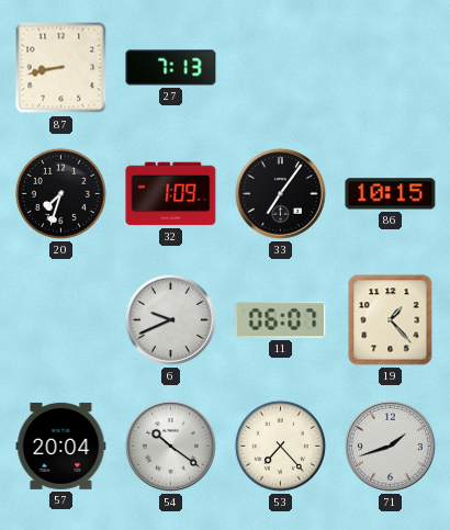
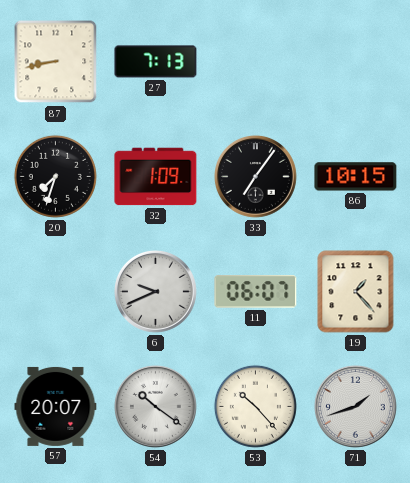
57: 20:04 -> 20:07 (56, 406)
53: 7:23 -> 10:23 (255, 406)
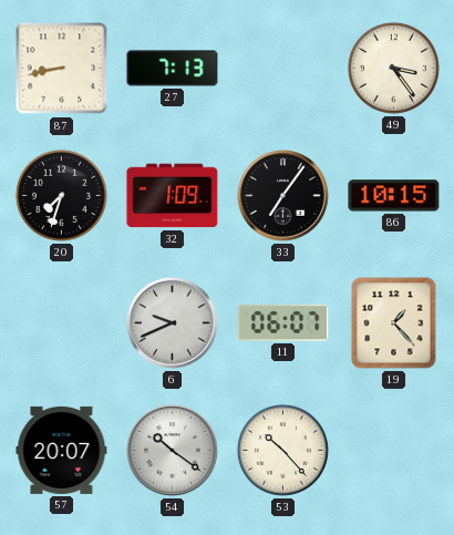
49: none -> 3:24 (393, 68)
71: 1:42 -> none (356, 407)
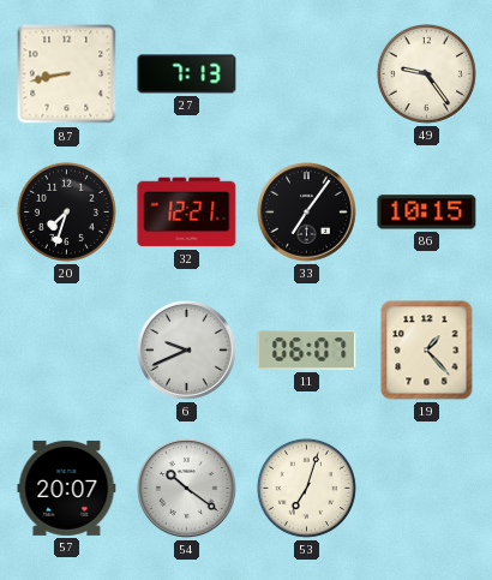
49: 3:24 -> 9:24 (426, 73)
32: 1:09 -> 12:21 (187, 213)
53: 10:23 -> 7:03 (306, 488)
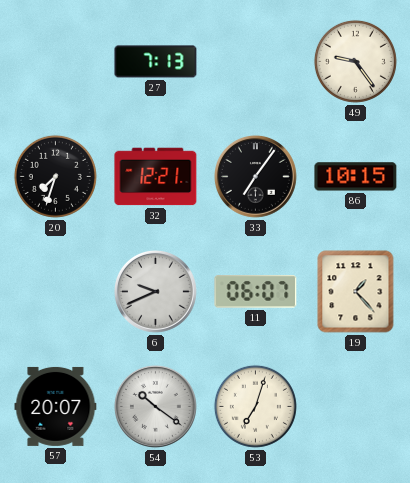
87: 8:43 -> none (67, 74)
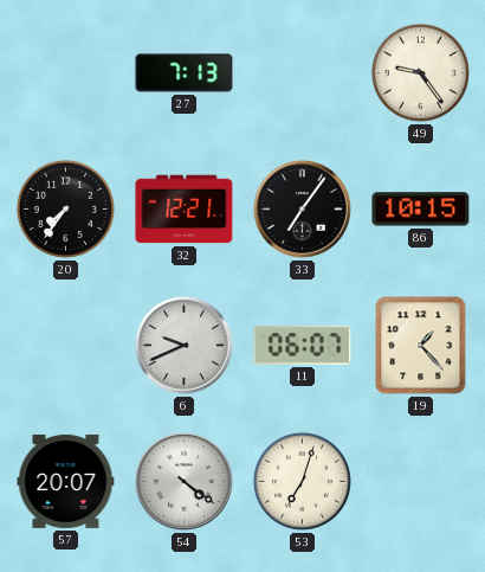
20: 7:33 -> 7:36 (65, 208)
54: 10:21 -> 4:21 (185, 482)
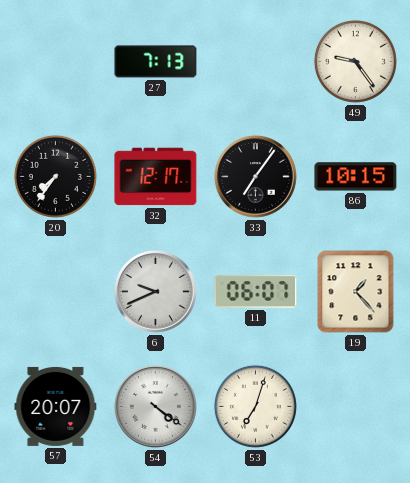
32: 12:21 -> 12:17 (156, 177)
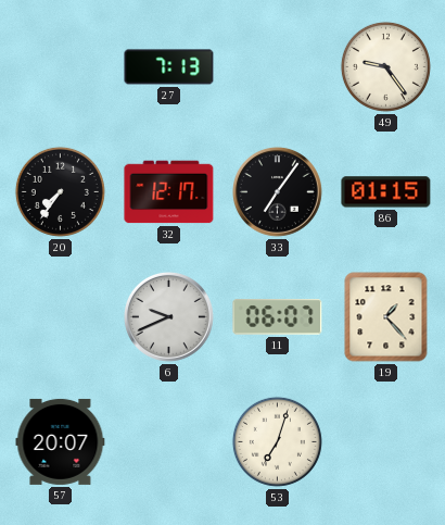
86: 10:15 -> 01:15 (386, 192)
54: 4:21 -> none (156, 407)
